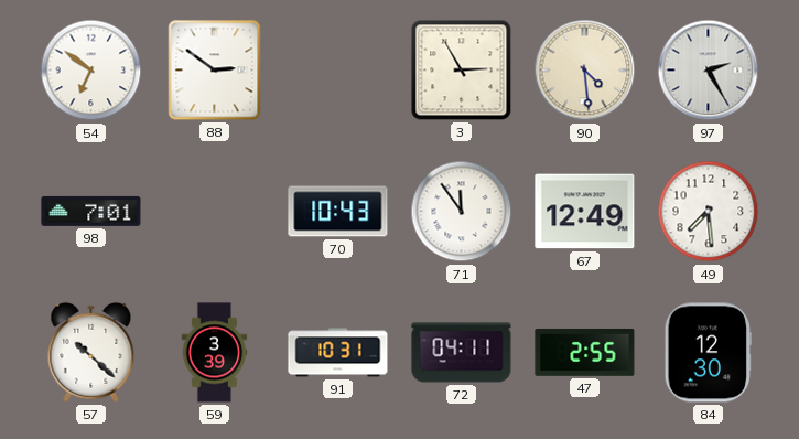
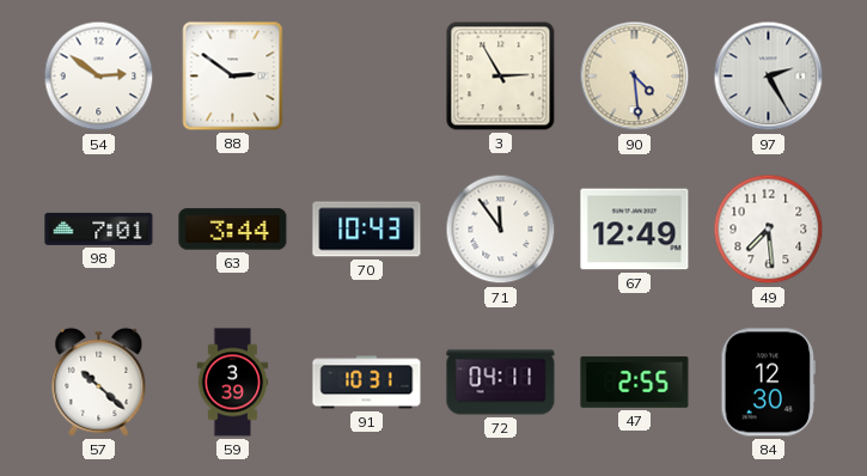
54: 6:51 -> 2:51 (99, 77)
63: none -> 3:44 (233, 230)
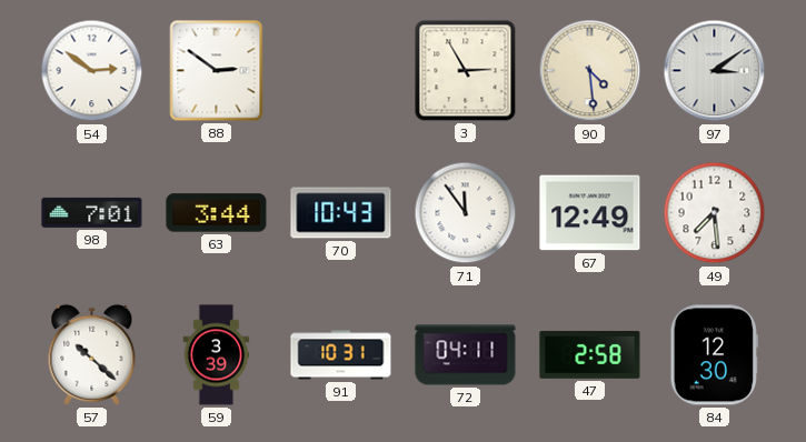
97: 2:25 -> 3:09 (715, 71)
47: 2:55 -> 2:58 (590, 355)
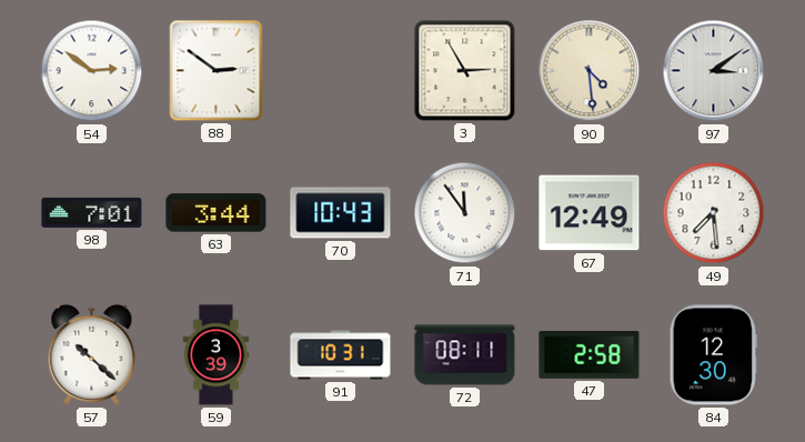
72: 04:11 -> 08:11 (465, 355)
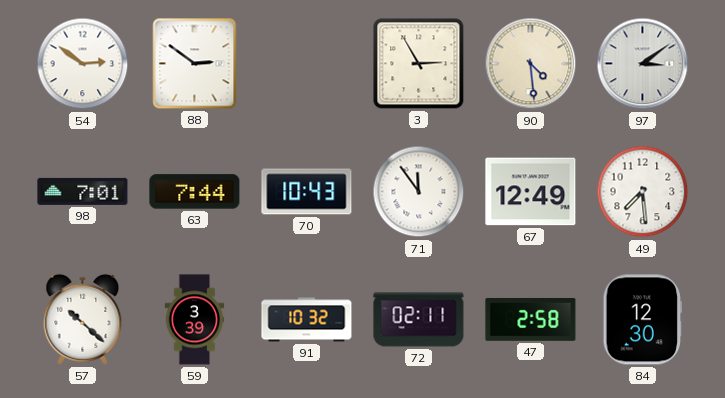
63: 3:44 -> 7:44 (195, 192)
91: 10:31 -> 10:32 (307, 320)
72: 08:11 -> 02:11 (419, 320)
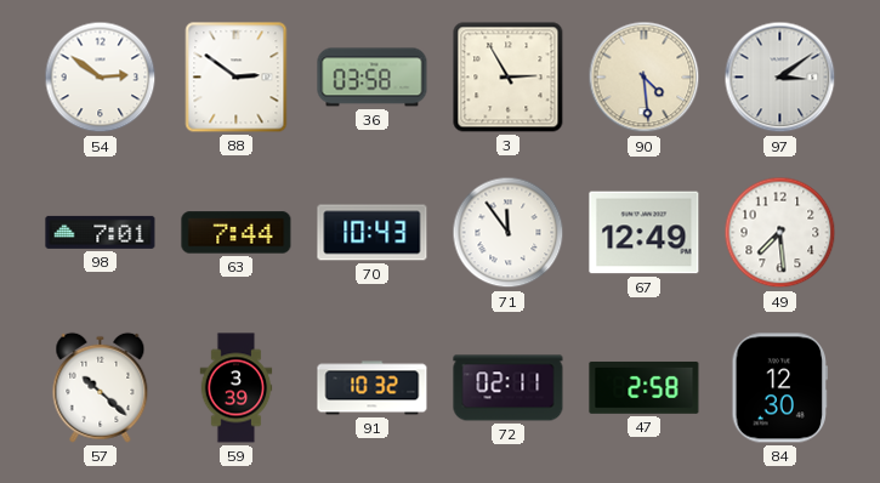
36: none -> 03:58 (373, 78)
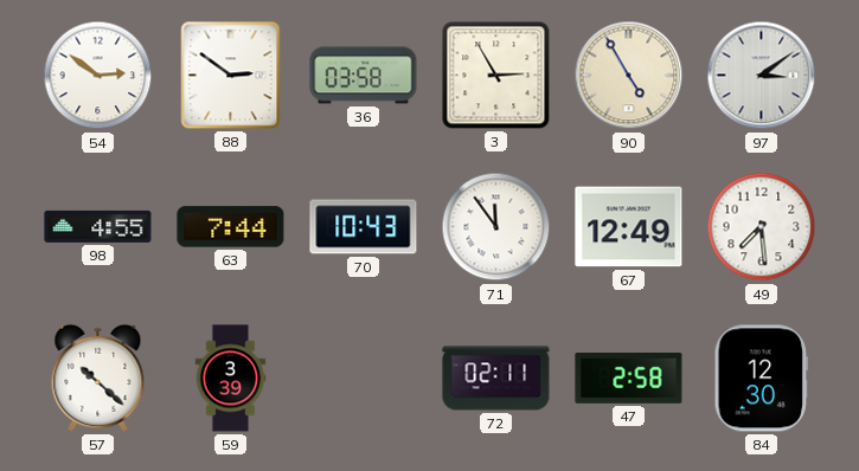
90: 4:29 -> 4:55 (629, 76)
98: 7:01 -> 4:55 (98, 226)
91: 10:32 -> none (373, 388)
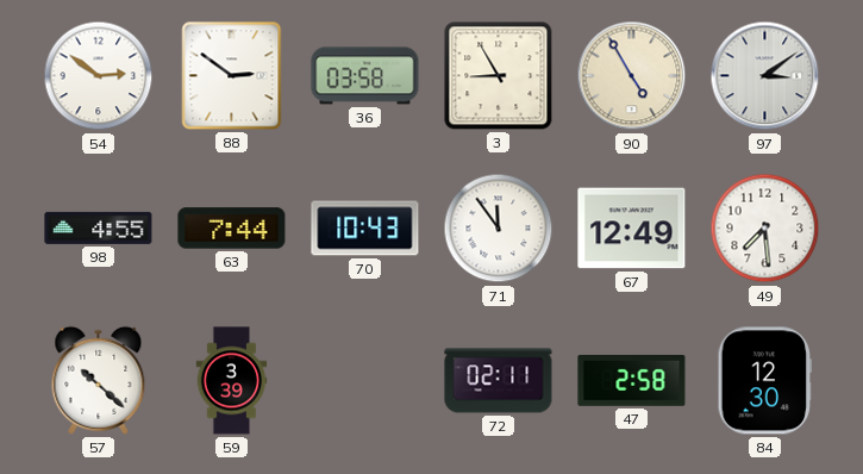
3: 2:55 -> 8:55 (499, 76)
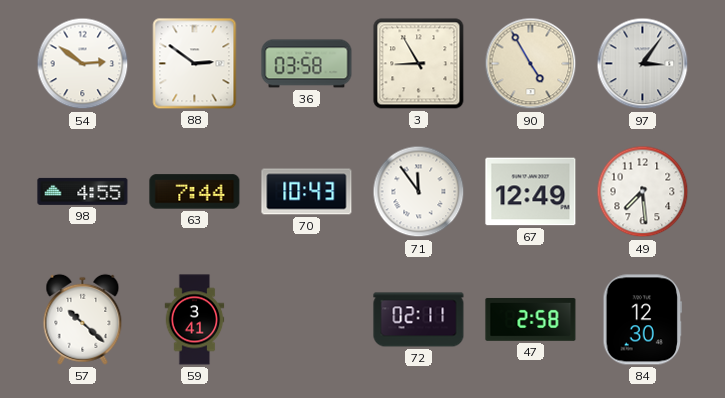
97: 3:09 -> 3:06 (643, 64)
59: 3:39 -> 3:41 (195, 320)
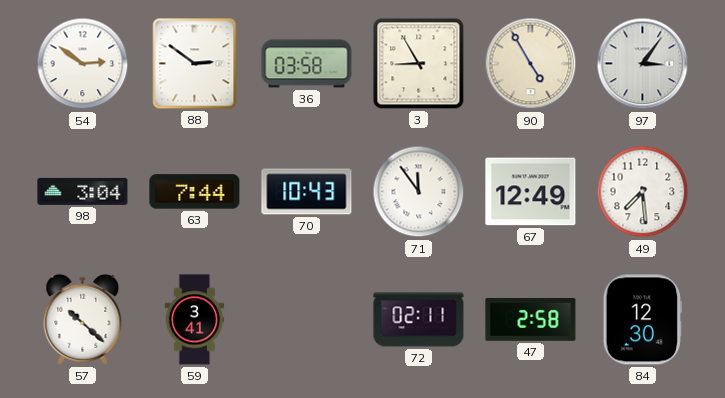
98: 4:55 -> 3:04 (83, 191)
